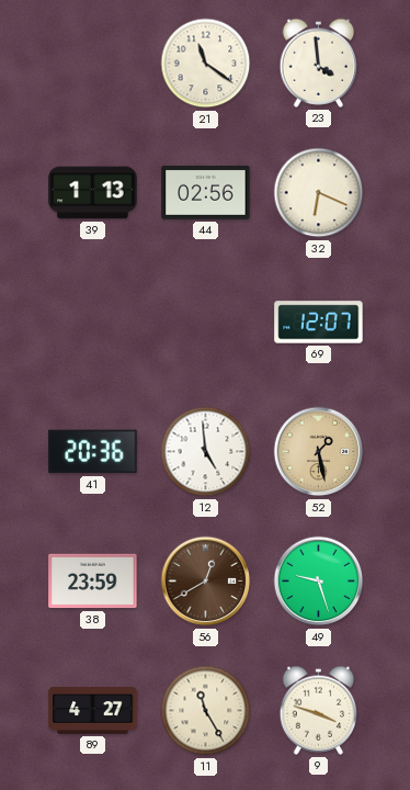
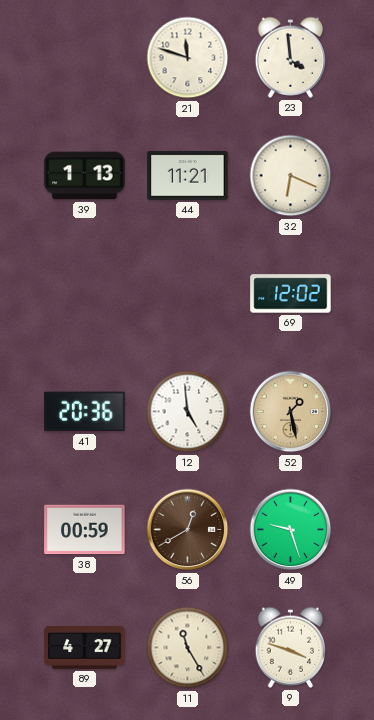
21: 11:21 -> 11:48 (188, 58)
44: 02:56 -> 11:21 (188, 176)
69: 12:07 -> 12:02 (291, 294)
38: 23:59 -> 00:59 (85, 530)
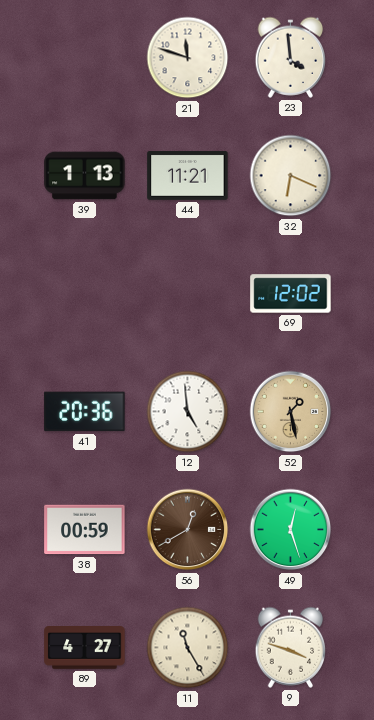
49: 9:27 -> 12:27 (291, 530)
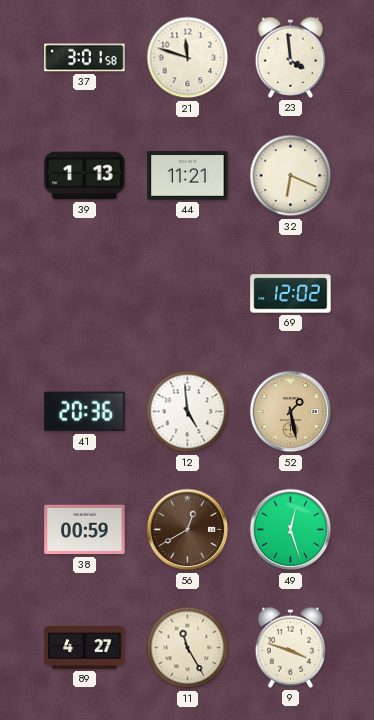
37: none -> 3:01 (85, 58)
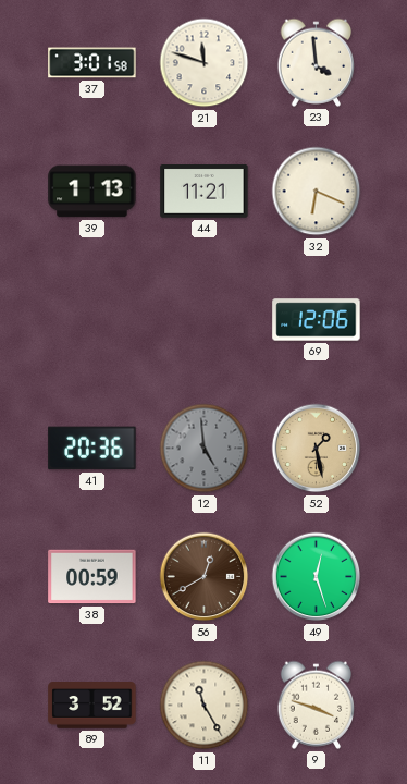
69: 12:02 -> 12:06 (317, 320)
12 dial: white -> grey (205, 449)
89: 4:27 -> 3:52 (92, 706)
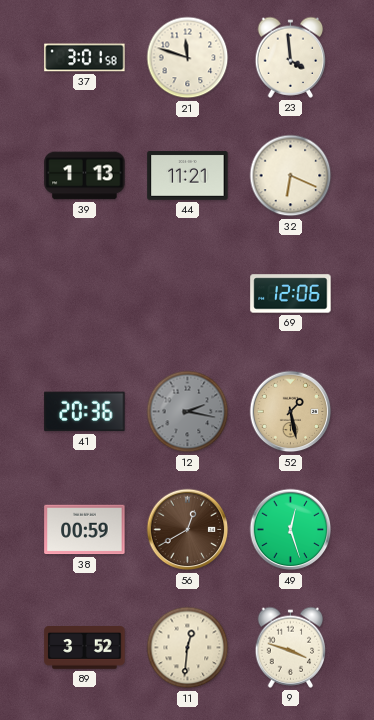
12: 4:59 -> 2:17 (188, 412)
11: 11:25 -> 12:31 (188, 648)
